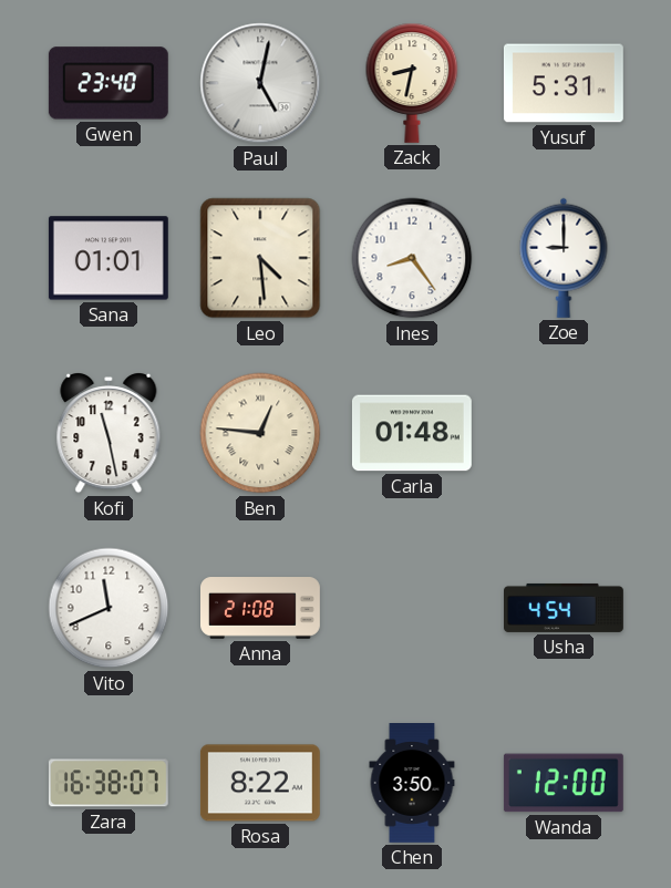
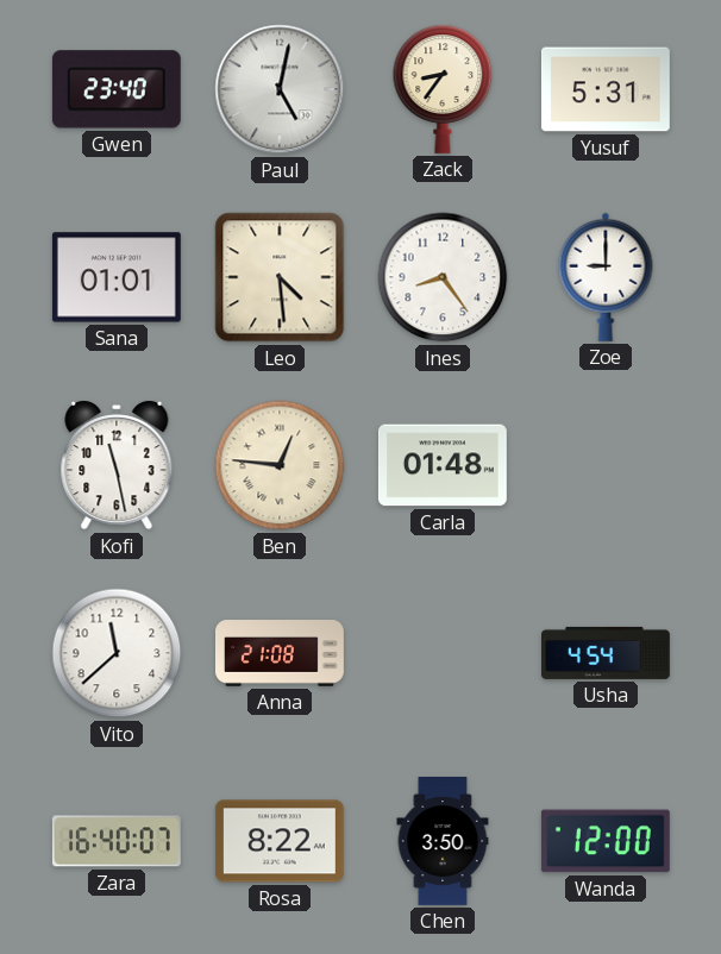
Zack: 8:32 -> 8:36 (443, 89)
Vito: 11:41 -> 11:38 (117, 653)
Zara: 16:38 -> 16:40 (117, 841)
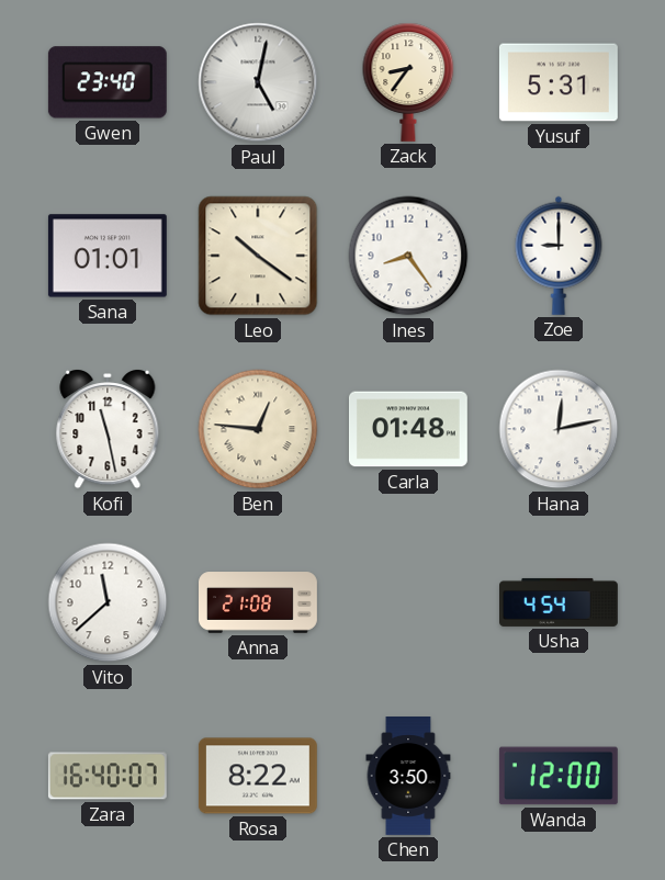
Leo: 4:29 -> 10:21 (258, 256)
Hana: none -> 12:13 (559, 429)
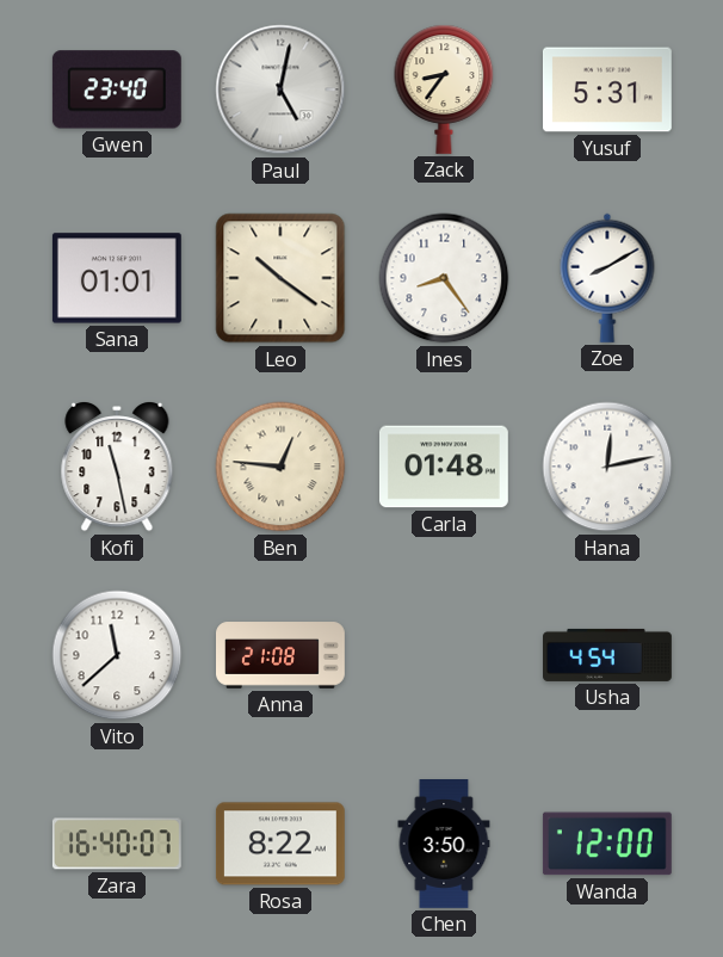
Zoe: 9:00 -> 8:10 (607, 278)
